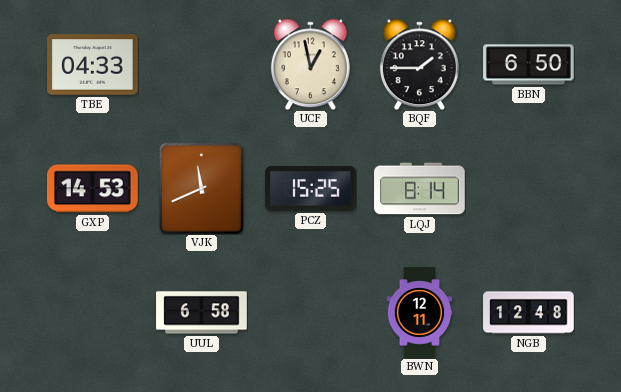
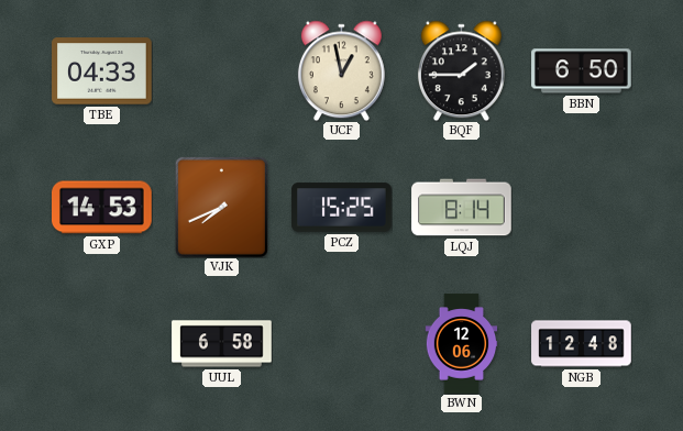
VJK: 11:41 -> 7:41 (221, 207)
BWN: 12:11 -> 12:06 (462, 344)
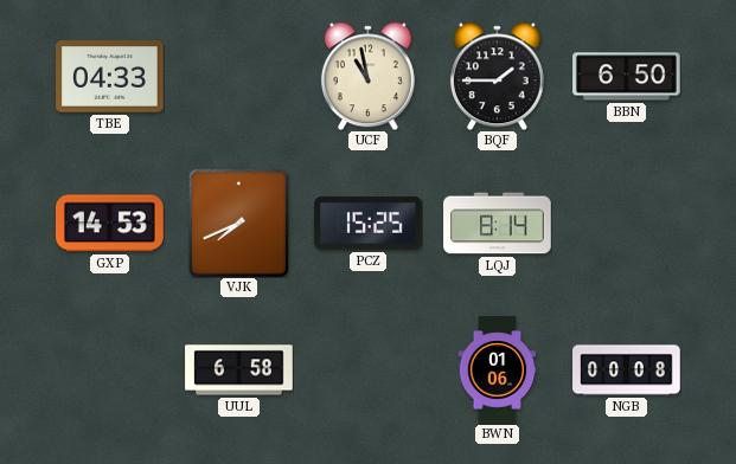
UCF: 12:58 -> 10:58 (367, 76)
BWN: 12:06 -> 01:06 (498, 370)
NGB: 12:48 -> 00:08 (627, 370)
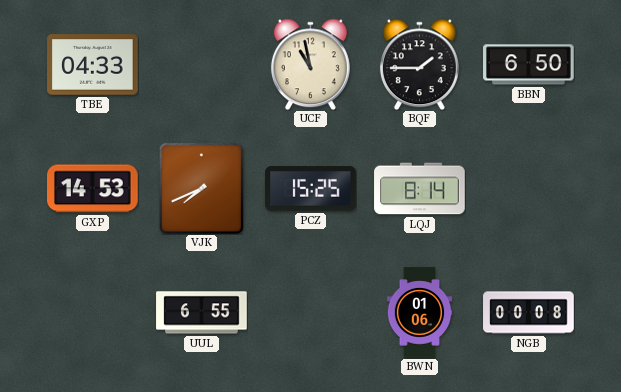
UUL: 6:58 -> 6:55 (202, 313)
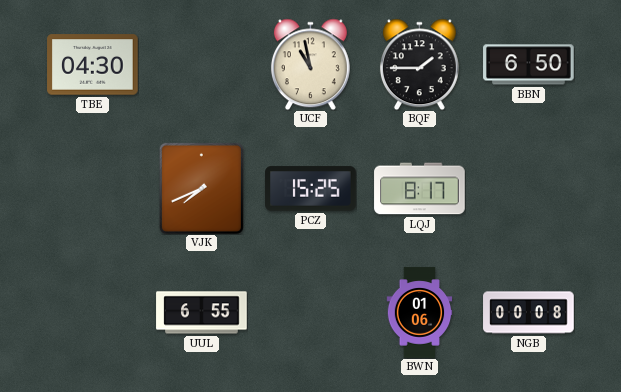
TBE: 04:33 -> 04:30 (93, 65)
GXP: 14:53 -> none (93, 189)
LQJ: 8:14 -> 8:17 (420, 189)
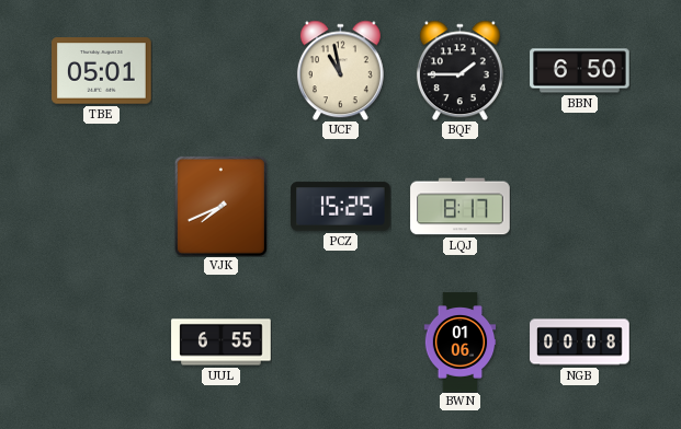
TBE: 04:30 -> 05:01 (102, 71)
